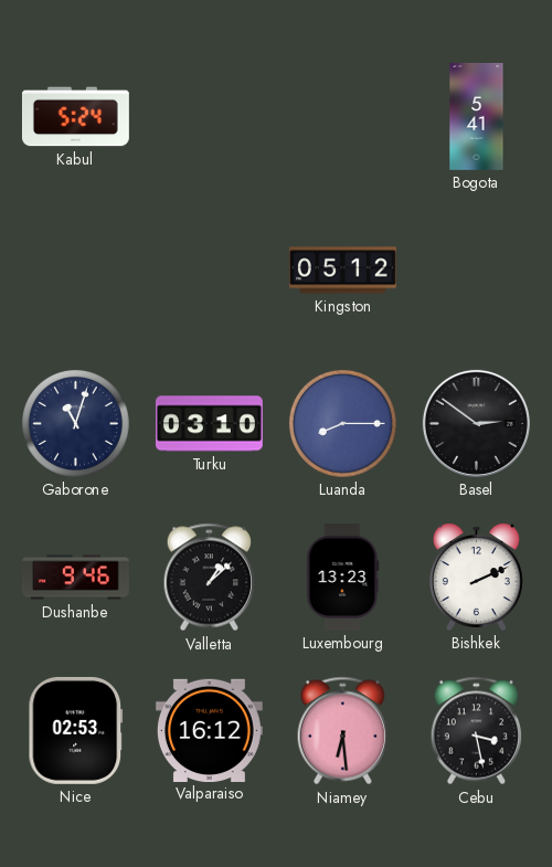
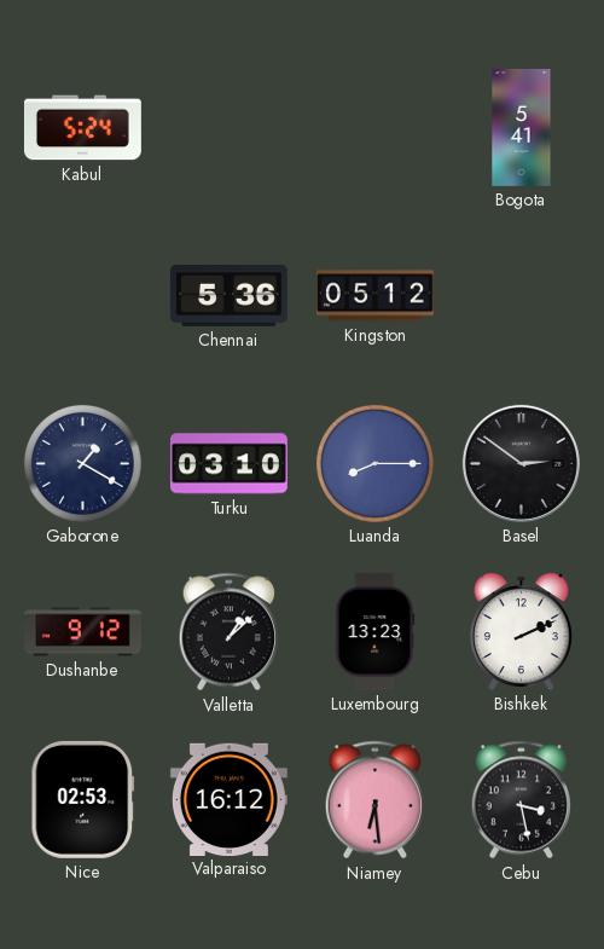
Chennai: none -> 5:36 (228, 295)
Gaborone: 11:03 -> 1:20 (82, 463)
Dushanbe: 9:46 -> 9:12 (82, 632)
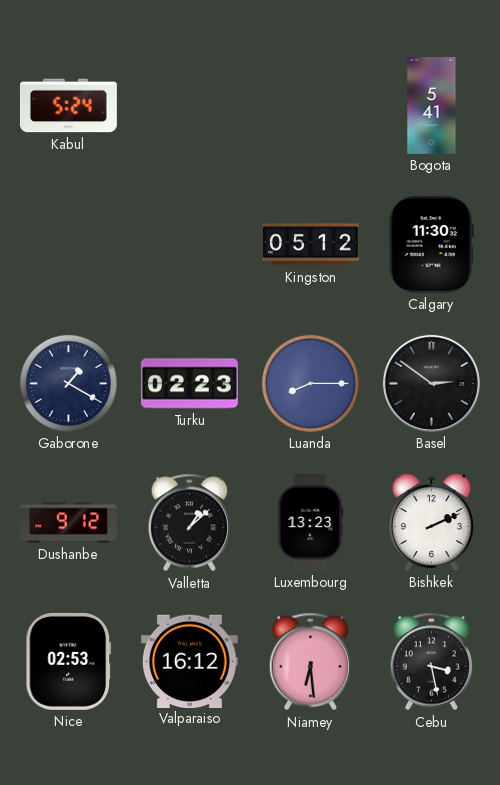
Chennai: 5:36 -> none (228, 295)
Calgary: none -> 11:30 (431, 244)
Turku: 03:10 -> 02:23 (189, 384)
